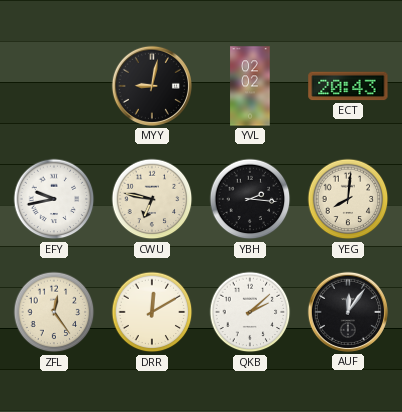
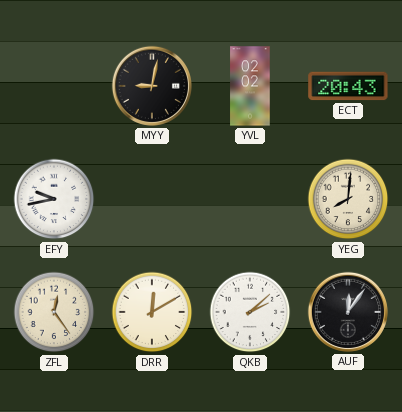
CWU: 6:47 -> none (152, 199)
YBH: 2:16 -> none (250, 199)
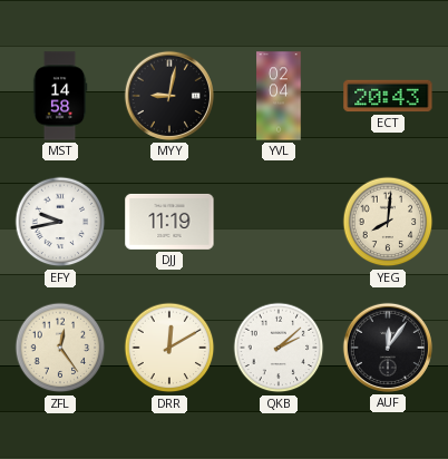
MST: none -> 14:58 (60, 96)
YVL: 02:02 -> 02:04 (279, 96)
DJJ: none -> 11:19 (169, 222)
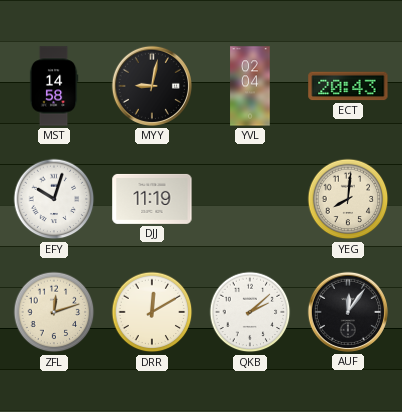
EFY: 9:43 -> 10:03 (54, 199)
ZFL: 12:24 -> 12:12 (54, 312)
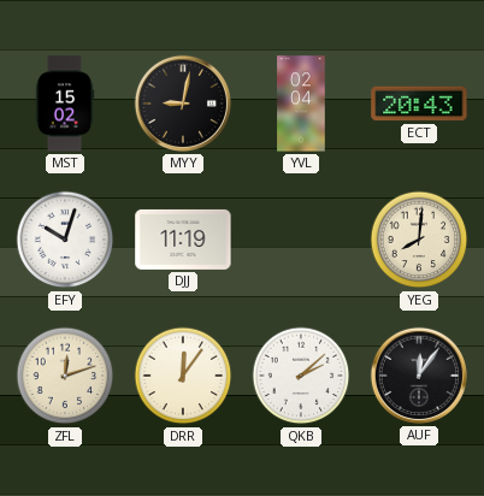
MST: 14:58 -> 15:02 (65, 104)
DRR: 12:10 -> 12:06 (183, 376)
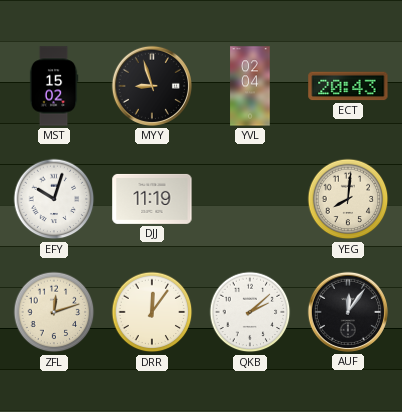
MYY: 9:02 -> 8:57 (152, 86)
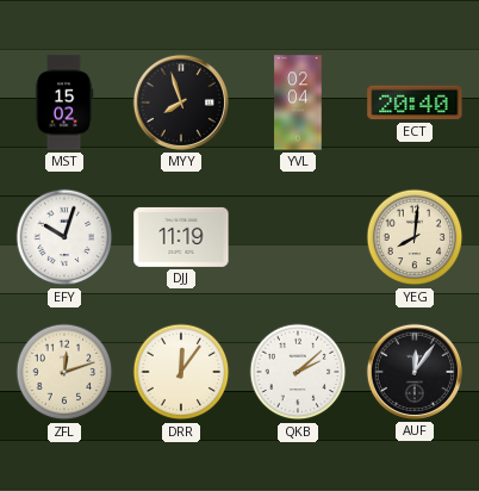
MYY: 8:57 -> 7:57 (181, 102)
ECT: 20:43 -> 20:40 (415, 102)
